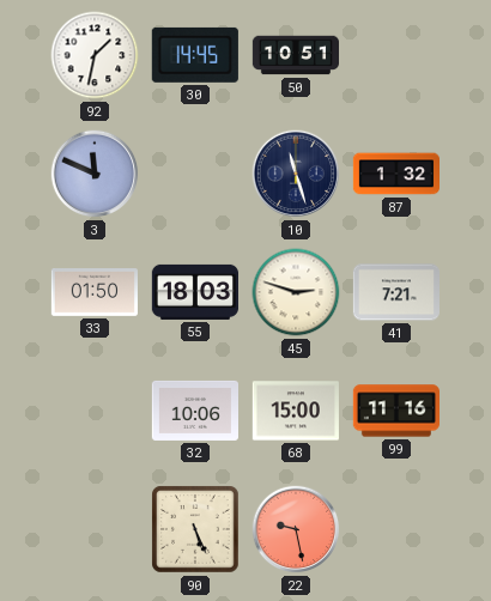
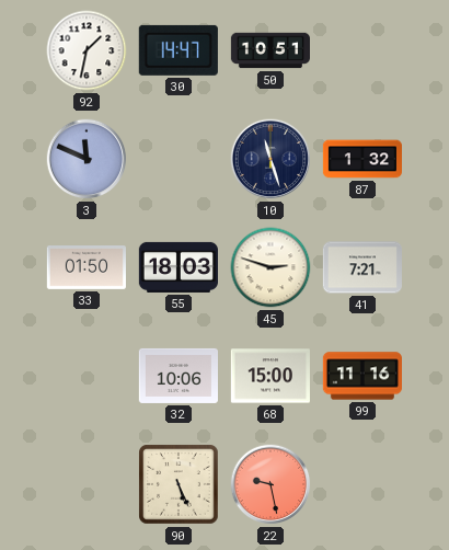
30: 14:45 -> 14:47 (179, 50)
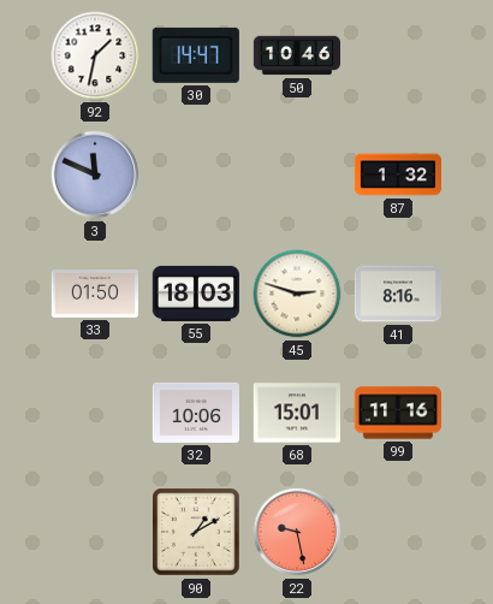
50: 10:51 -> 10:46 (296, 55)
10: 11:27 -> none (270, 159)
41: 7:21 -> 8:16 (398, 294)
68: 15:00 -> 15:01 (297, 413)
90: 5:26 -> 1:10 (196, 532)
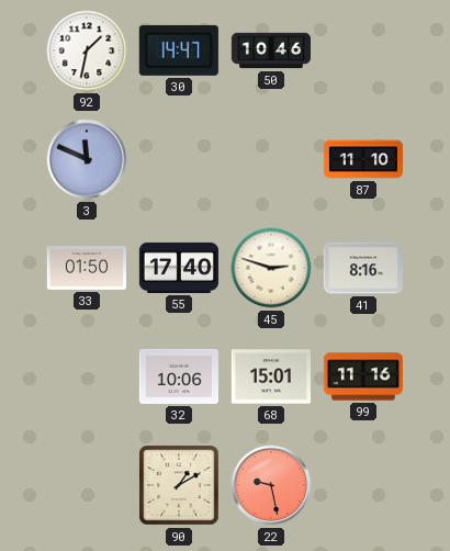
87: 1:32 -> 11:10 (362, 159)
55: 18:03 -> 17:40 (178, 268)
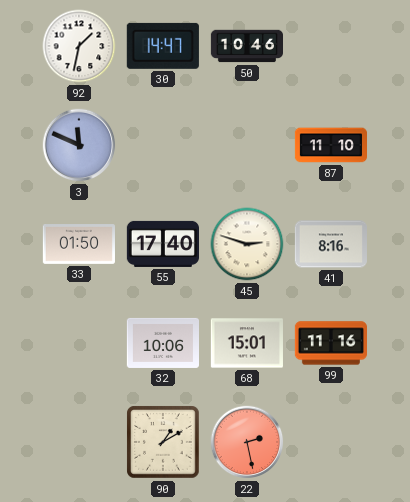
22: 9:28 -> 2:28 (247, 442)
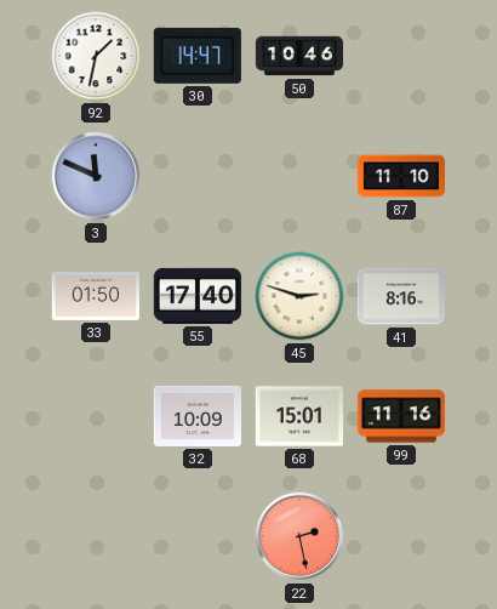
32: 10:06 -> 10:09 (196, 416)
90: 1:10 -> none (163, 442)
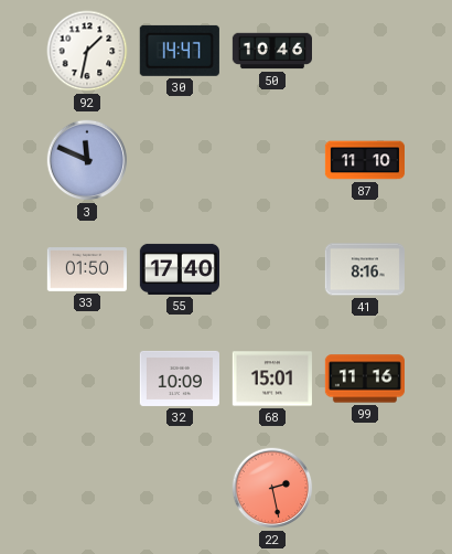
45: 2:48 -> none (299, 296)
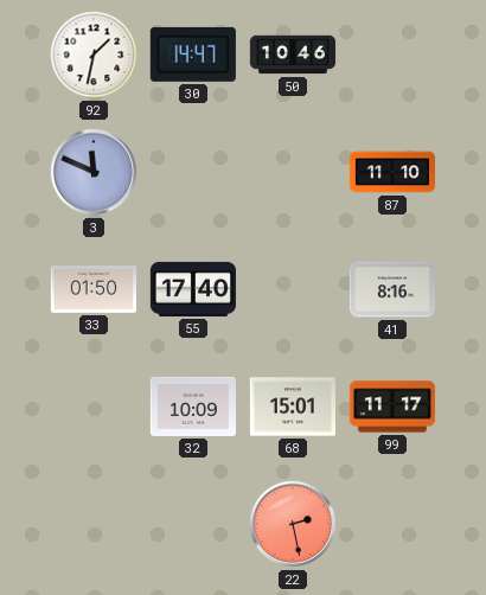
99: 11:16 -> 11:17 (391, 407)
